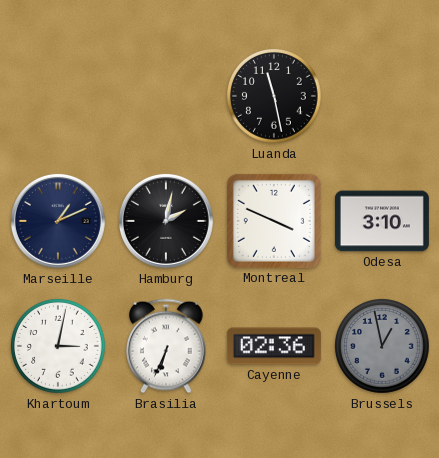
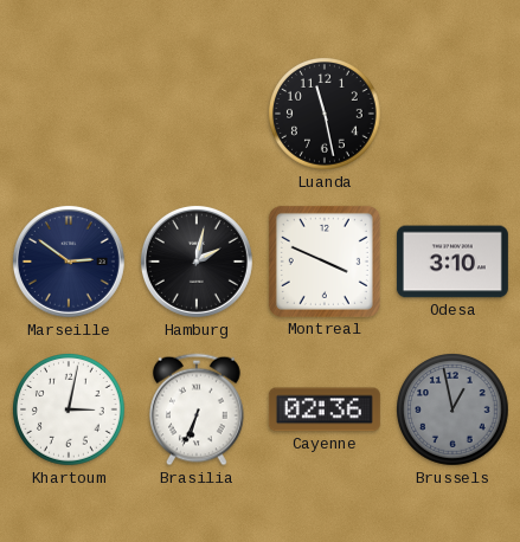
Marseille: 1:11 -> 2:51 (69, 262)
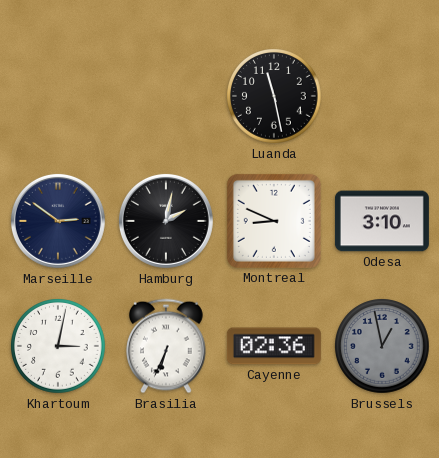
Montreal: 3:49 -> 8:49 (274, 221)
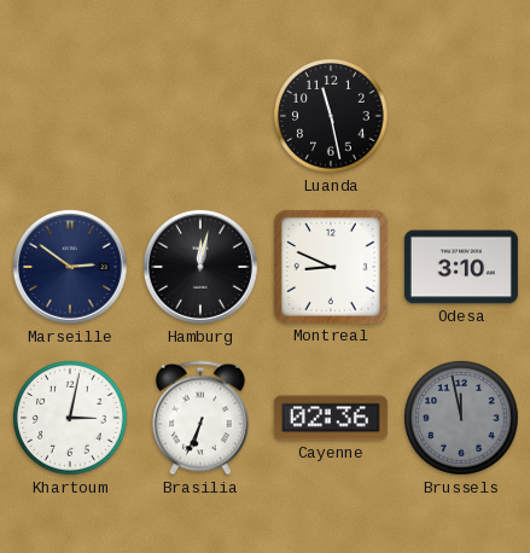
Hamburg: 2:02 -> 12:02 (200, 267)
Brussels: 12:58 -> 11:58 (462, 419)
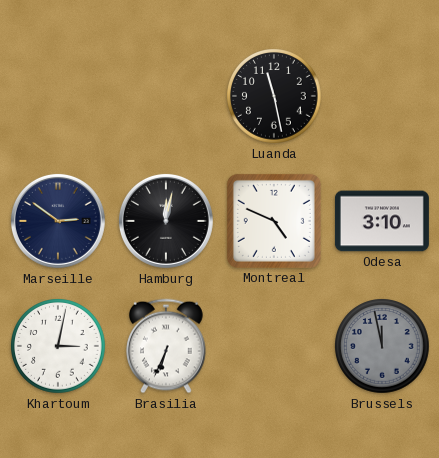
Montreal: 8:49 -> 4:49 (274, 221)
Cayenne: 02:36 -> none (331, 418)
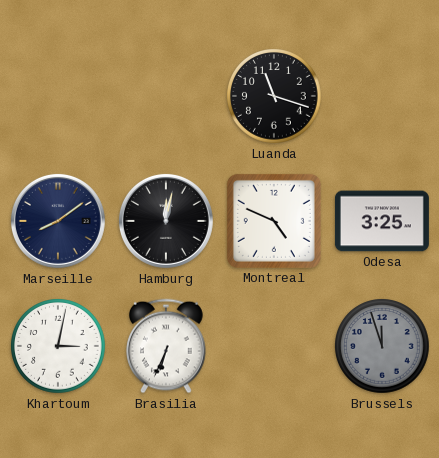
Luanda: 11:28 -> 11:18 (275, 97)
Marseille: 2:51 -> 8:09 (58, 221)
Odesa: 3:10 -> 3:25 (382, 221)
Brussels: 11:58 -> 11:57 (383, 347)
